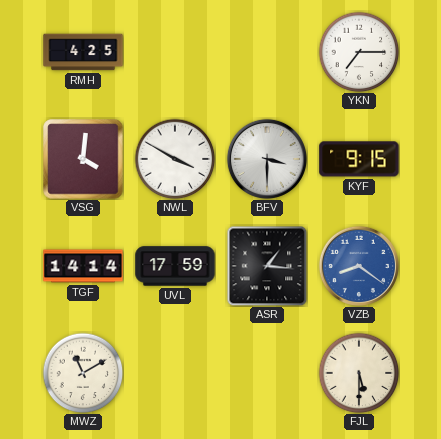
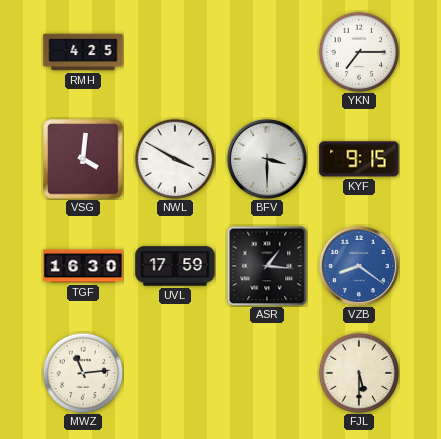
TGF: 14:14 -> 16:30 (83, 266)
MWZ: 11:10 -> 11:14 (83, 373)
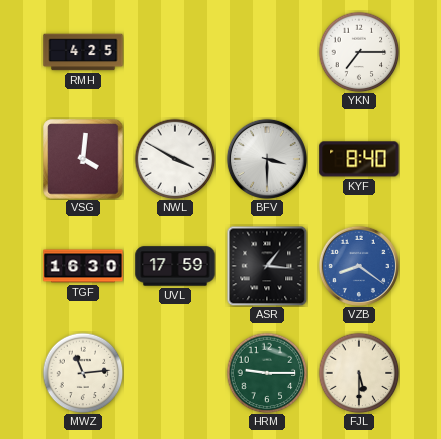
KYF: 9:15 -> 8:40 (359, 159)
HRM: none -> 9:15 (267, 373)
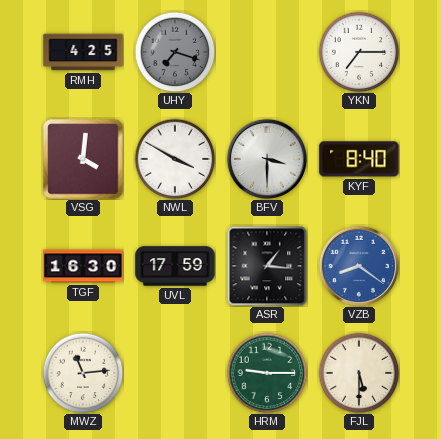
UHY: none -> 7:18 (175, 52)
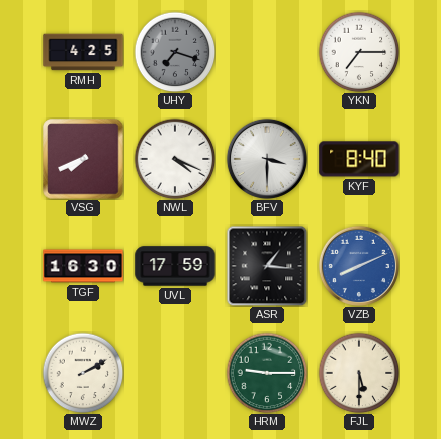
VSG: 4:01 -> 7:41 (83, 159)
NWL: 3:50 -> 4:19 (175, 159)
VZB: 8:21 -> 8:11 (359, 266)
MWZ: 11:14 -> 2:10 (83, 373)
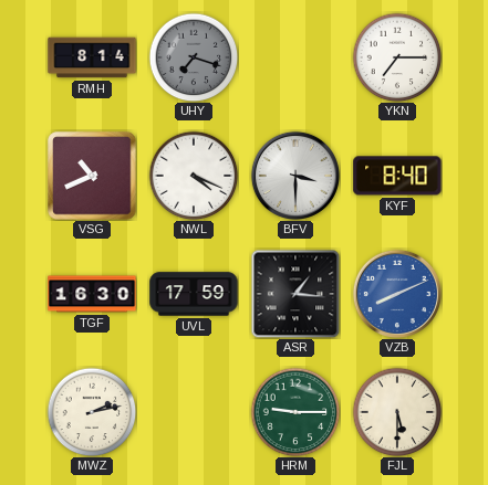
RMH: 4:25 -> 8:14 (92, 57)
VSG: 7:41 -> 10:41 (92, 176)
MWZ: 2:10 -> 2:13 (92, 412)
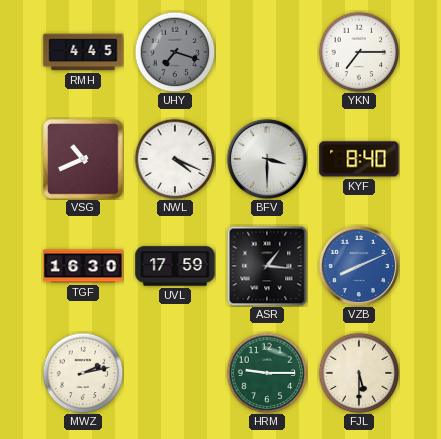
RMH: 8:14 -> 4:45 (83, 52)
